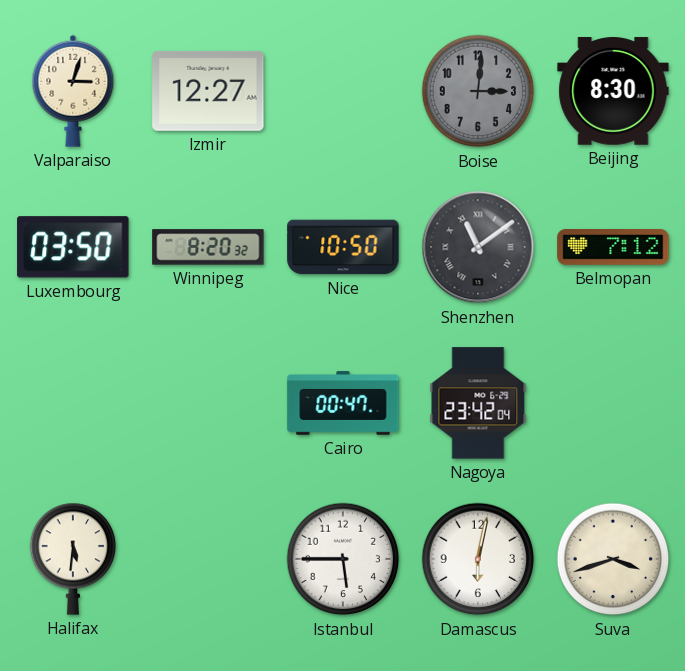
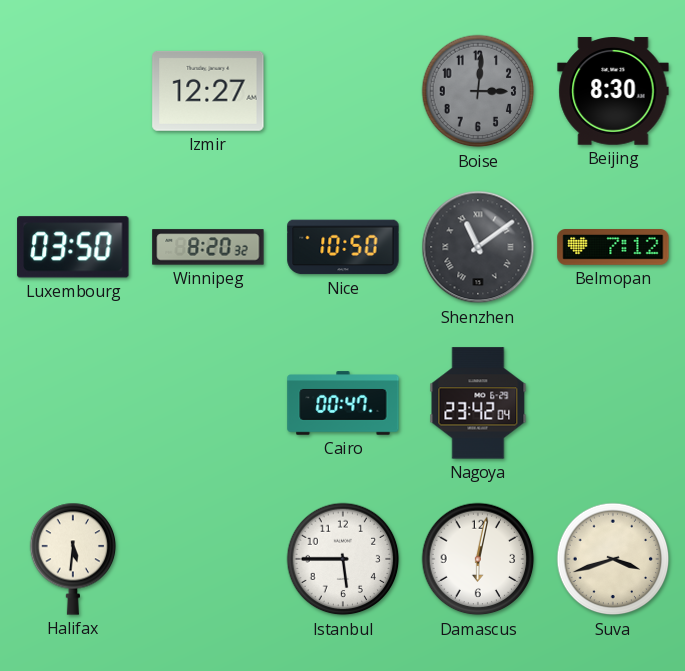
Valparaiso: 3:03 -> none (73, 91)
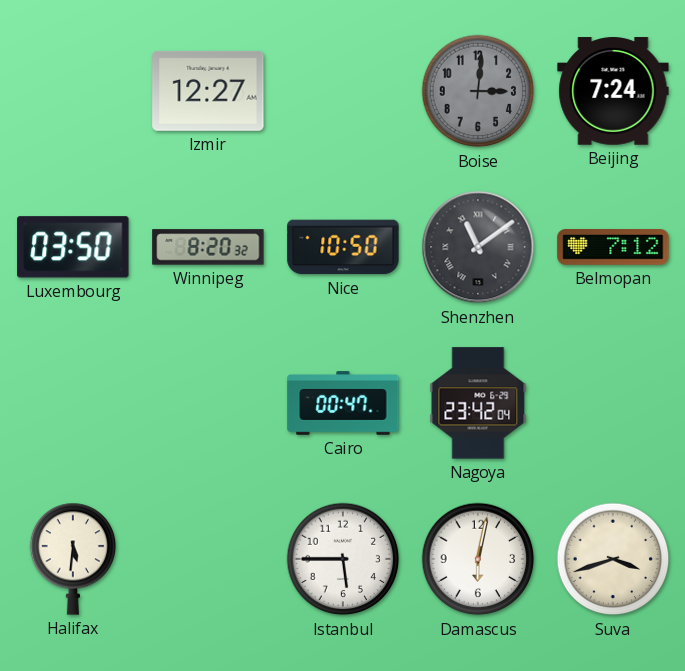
Beijing: 8:30 -> 7:24 (613, 91)
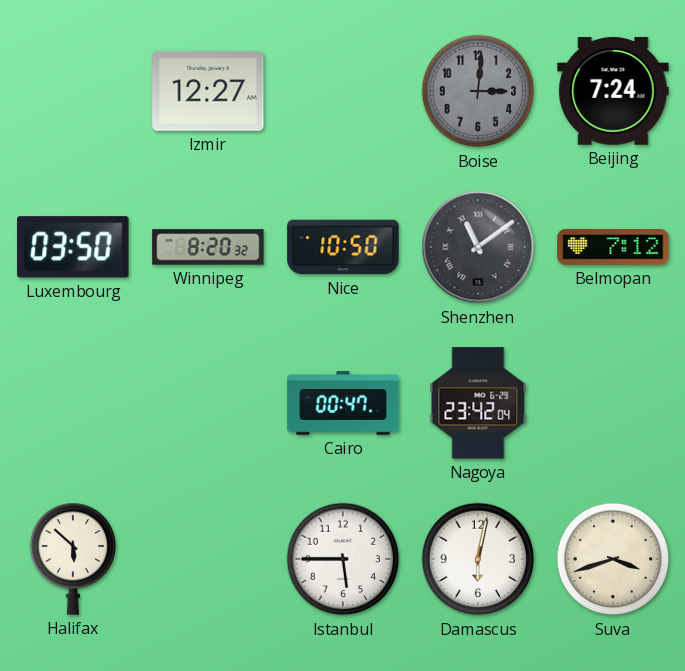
Halifax: 5:31 -> 5:52 (73, 559)
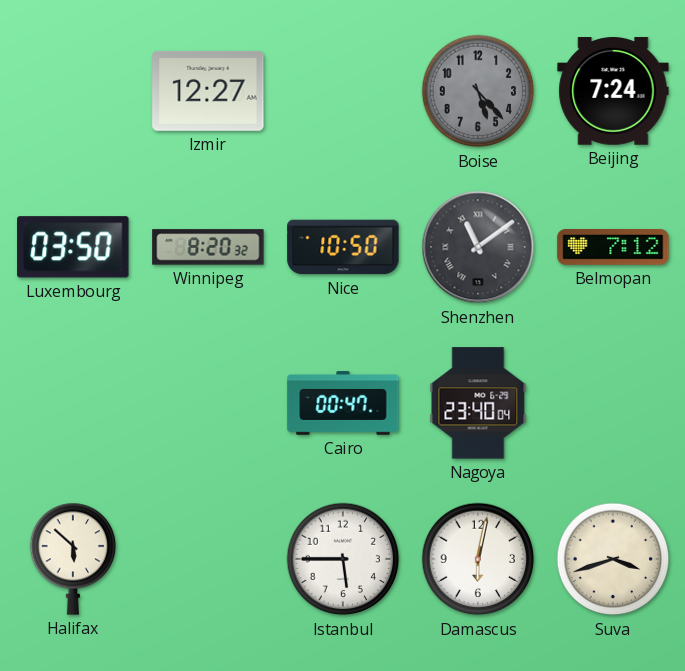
Boise: 3:01 -> 5:23 (478, 91)
Nagoya: 23:42 -> 23:40 (478, 403)
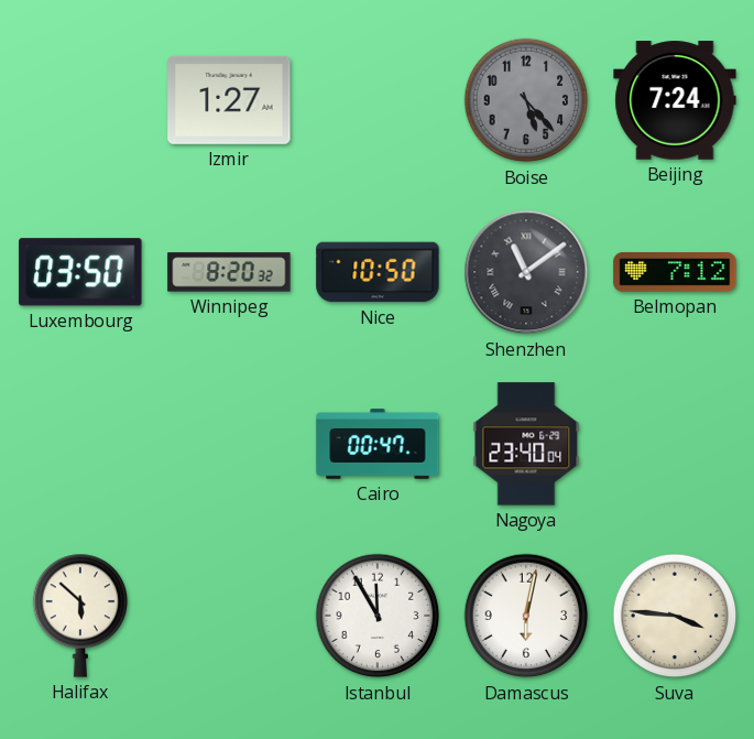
Izmir: 12:27 -> 1:27 (229, 100)
Istanbul: 5:45 -> 11:55 (378, 616)
Suva: 3:42 -> 3:46 (675, 616)
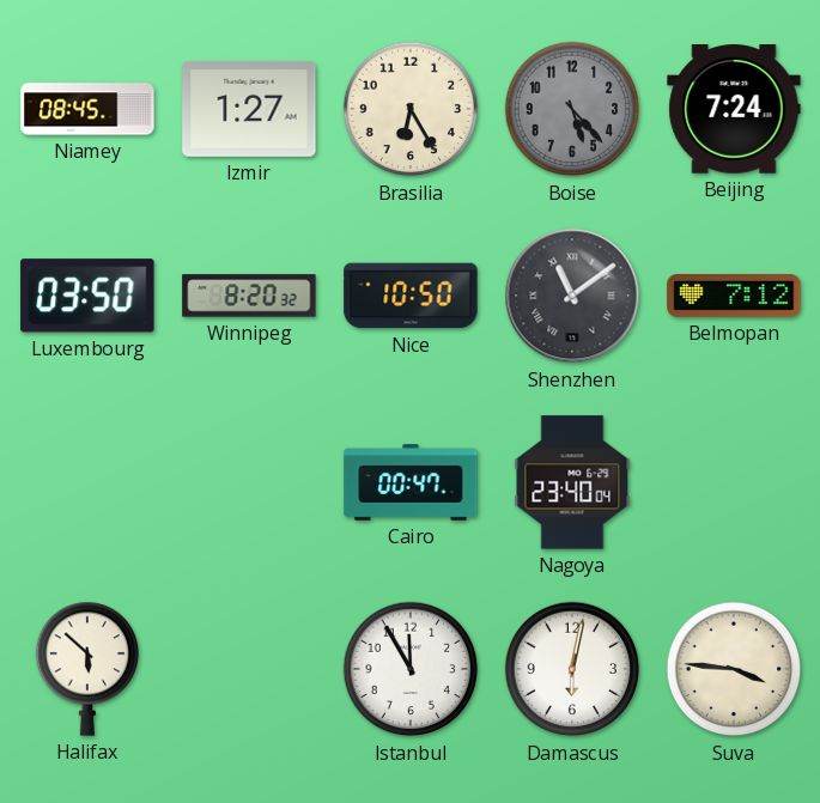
Niamey: none -> 08:45 (87, 109)
Brasilia: none -> 6:25 (411, 109)
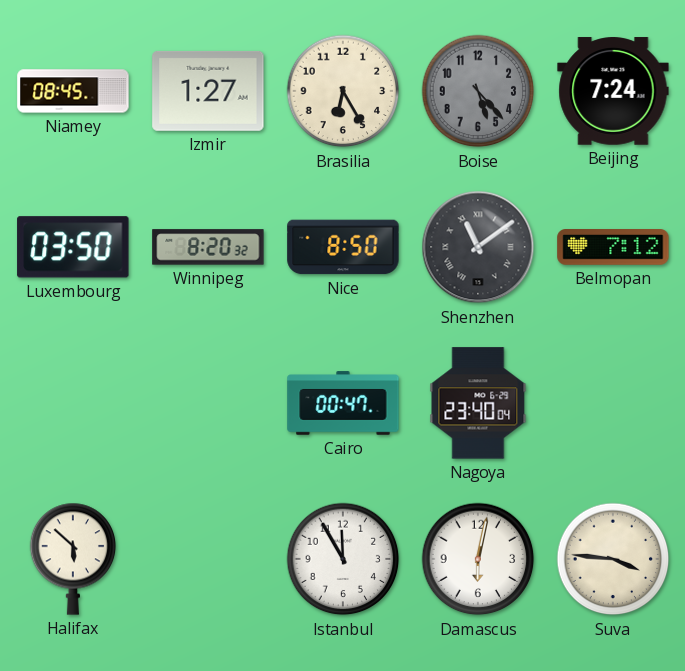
Nice: 10:50 -> 8:50 (343, 247)
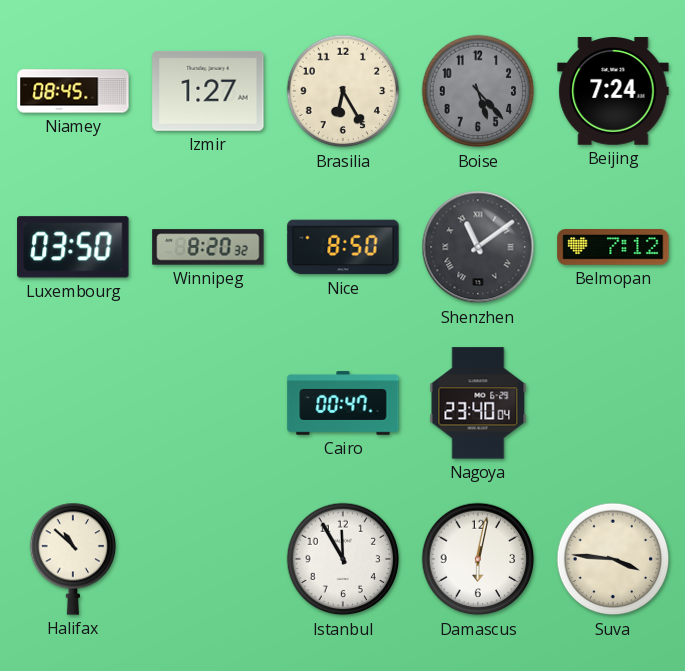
Halifax: 5:52 -> 10:52 (73, 559)
